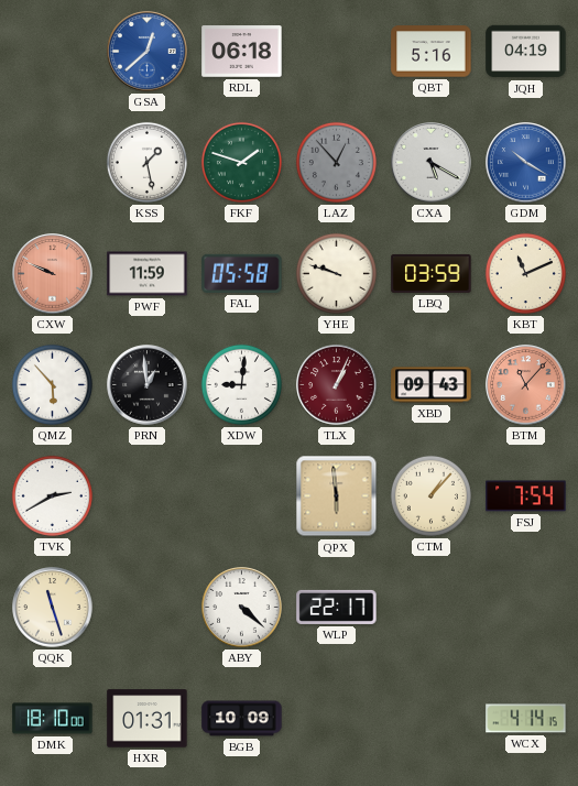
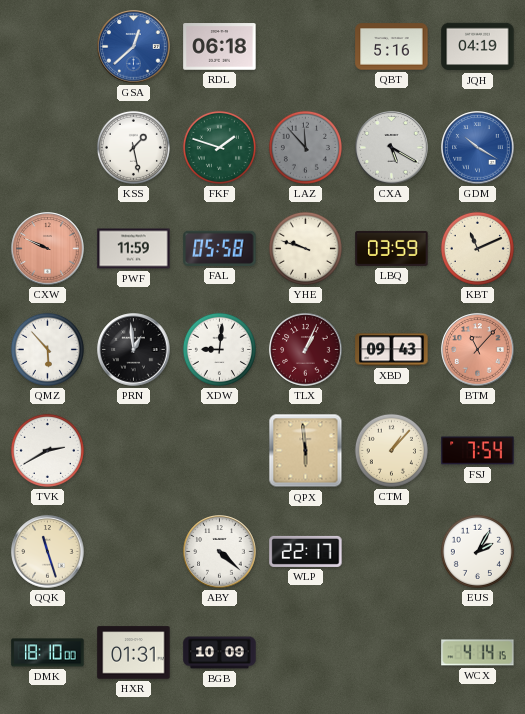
LAZ: 12:53 -> 11:53 (305, 147)
EUS: none -> 2:05 (477, 551)
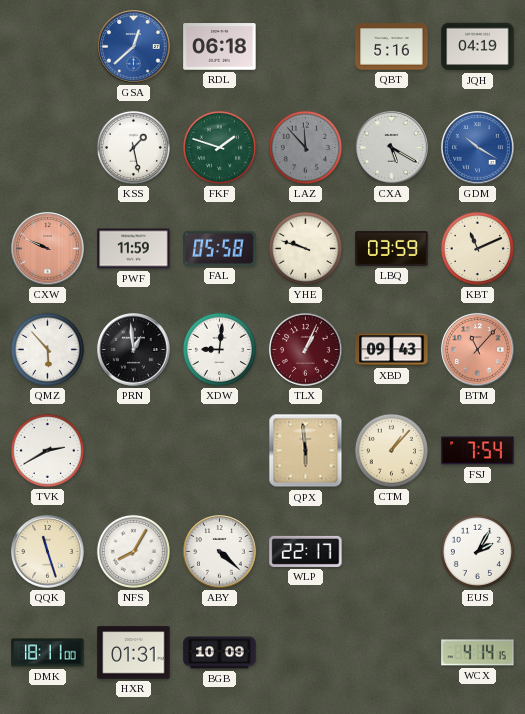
NFS: none -> 8:05 (133, 551)
DMK: 18:10 -> 18:11 (48, 653)
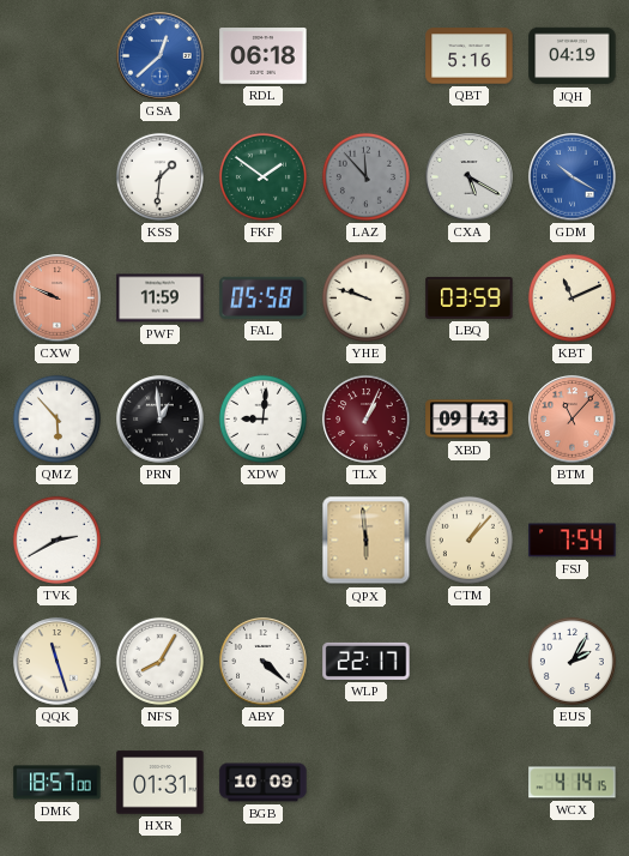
KSS: 1:28 -> 1:31 (159, 176)
FKF: 1:48 -> 1:51 (262, 176)
DMK: 18:11 -> 18:57 (58, 783)
